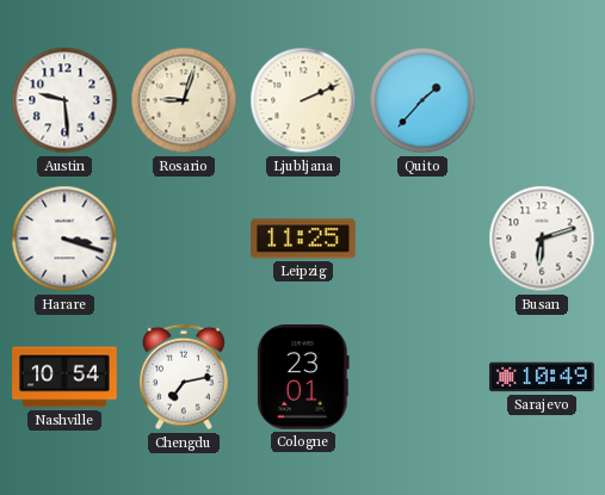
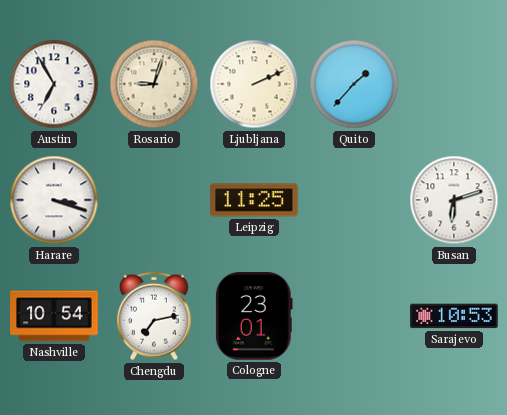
Austin: 9:29 -> 6:55 (54, 84)
Sarajevo: 10:49 -> 10:53 (454, 316)
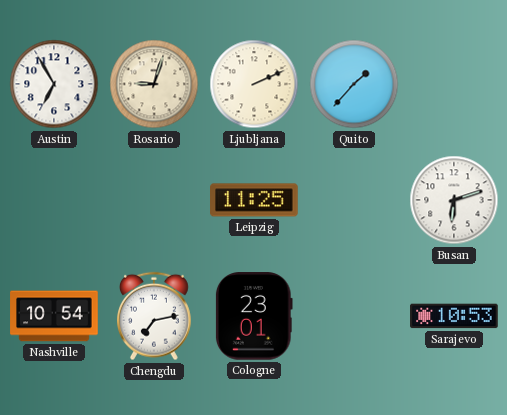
Harare: 3:18 -> none (54, 200)
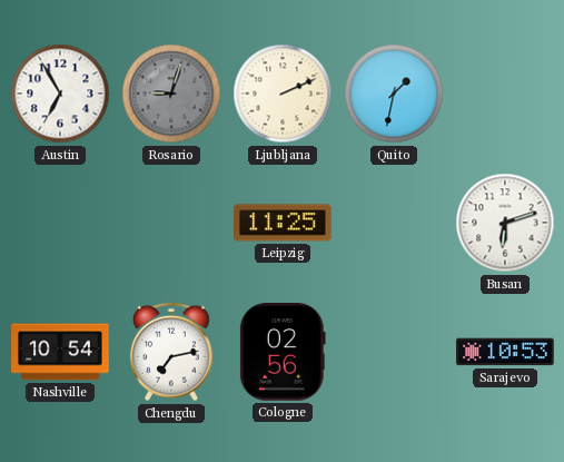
Rosario dial: cream -> grey (171, 94)
Quito: 1:37 -> 1:32 (394, 94)
Cologne: 23:01 -> 02:56 (283, 352)
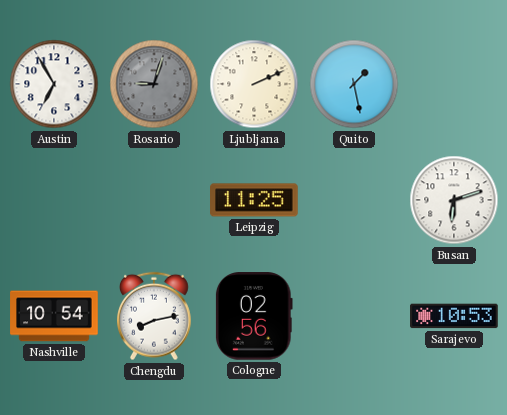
Quito: 1:32 -> 1:28 (354, 84)
Chengdu: 7:13 -> 8:13 (155, 316)
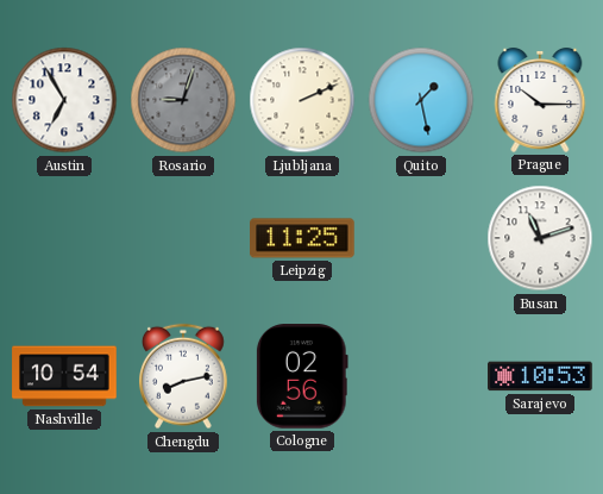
Prague: none -> 10:15 (540, 100)
Busan: 6:12 -> 11:12 (540, 238)
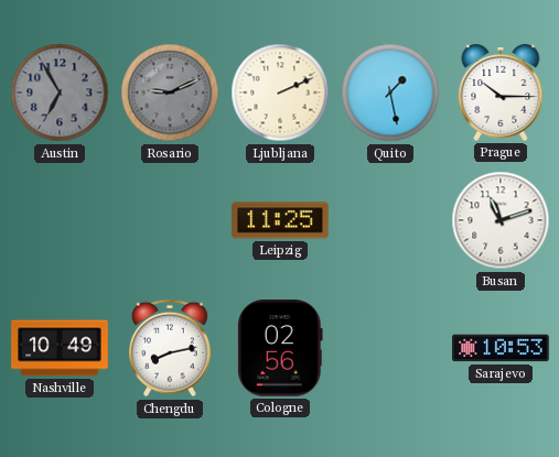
Austin dial: white -> grey (60, 93)
Rosario: 9:03 -> 9:11 (170, 93)
Nashville: 10:54 -> 10:49 (60, 348)
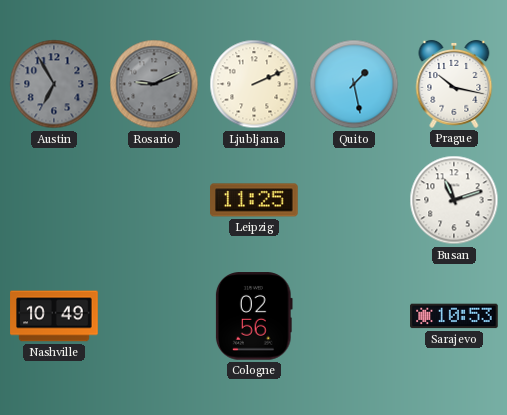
Prague: 10:15 -> 10:17 (454, 84)
Chengdu: 8:13 -> none (171, 348)
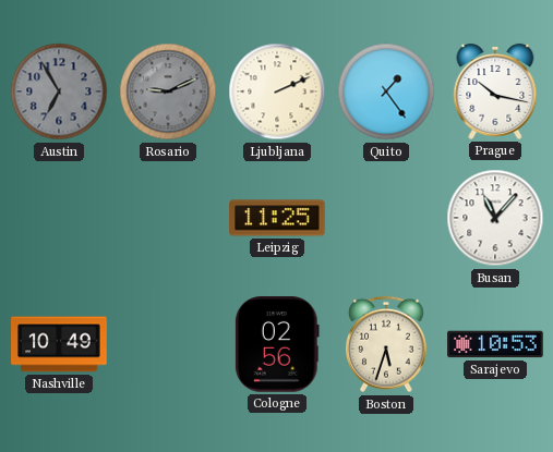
Quito: 1:28 -> 1:24 (386, 91)
Busan: 11:12 -> 11:07 (495, 218)
Boston: none -> 5:33 (387, 344)
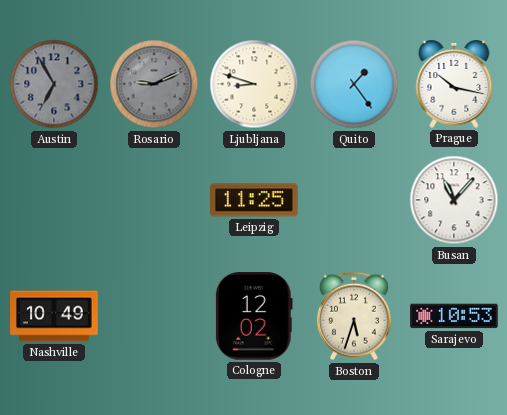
Ljubljana: 2:11 -> 8:48 (254, 84)
Cologne: 02:56 -> 12:02 (254, 316)
